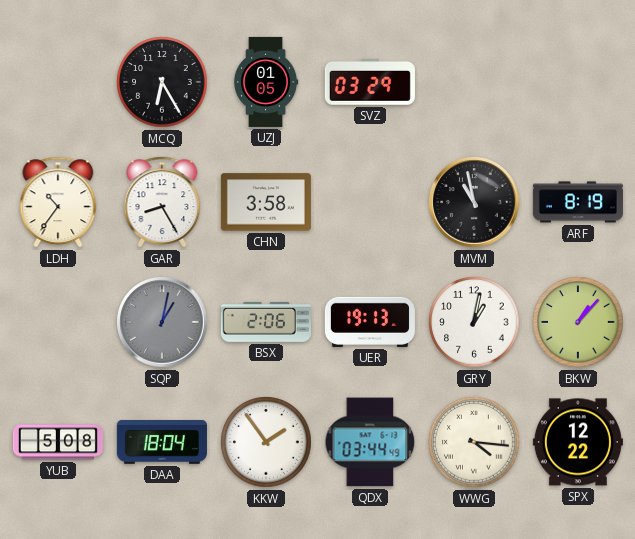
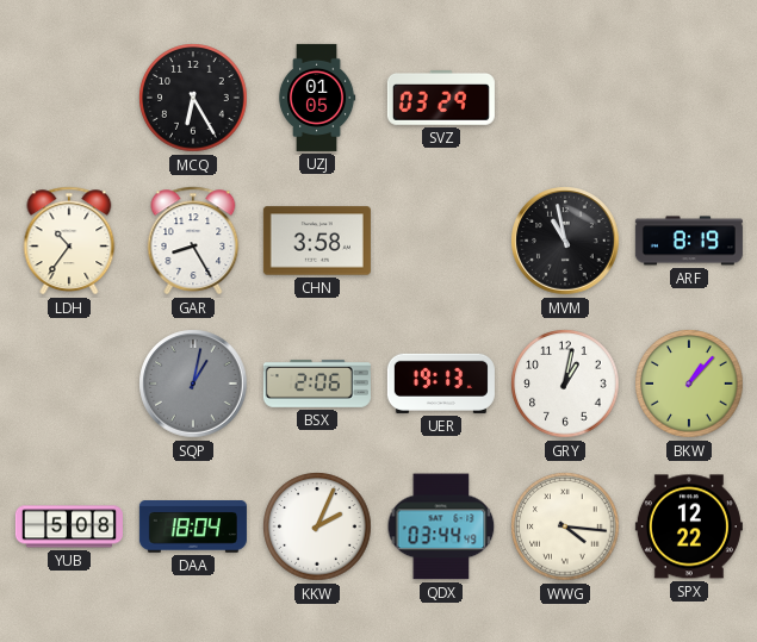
KKW: 1:54 -> 2:04 (317, 526)
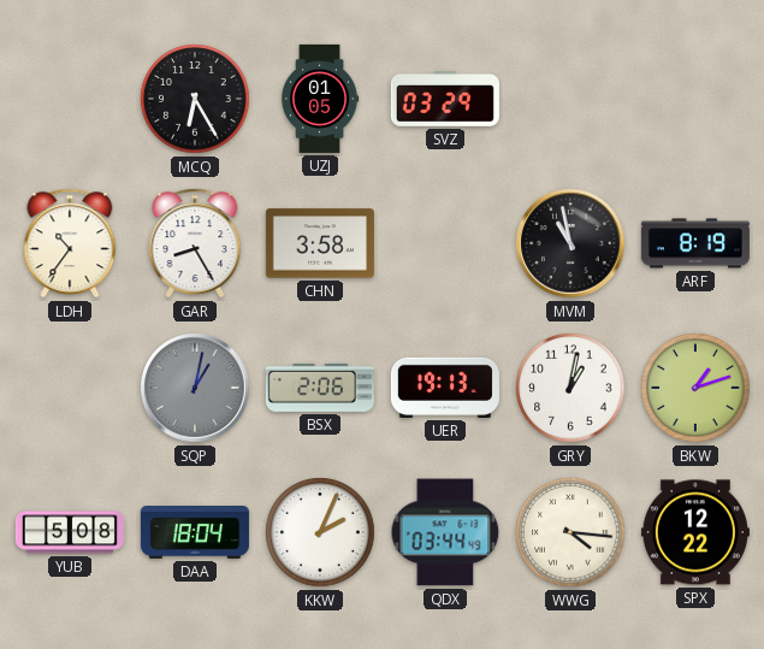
BKW: 1:07 -> 1:12 (695, 388)
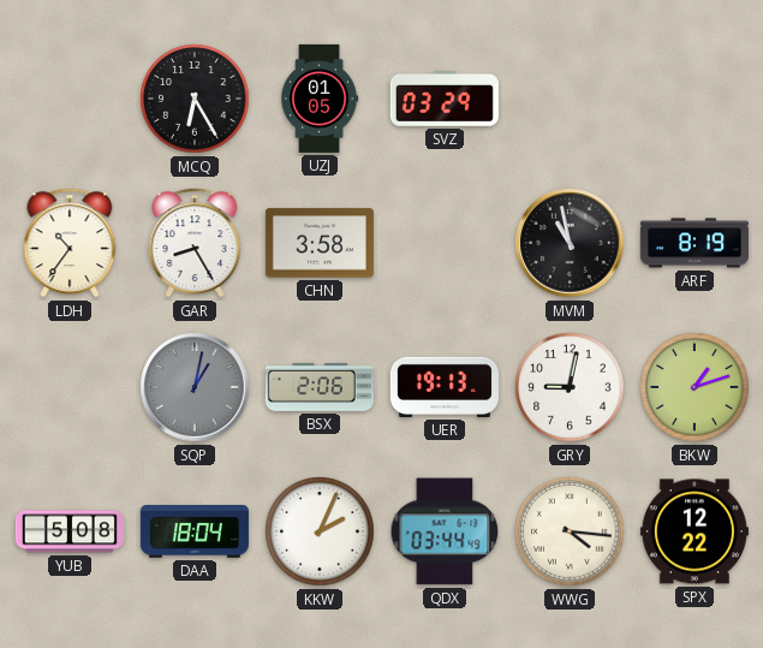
GRY: 1:02 -> 9:02 (570, 387)
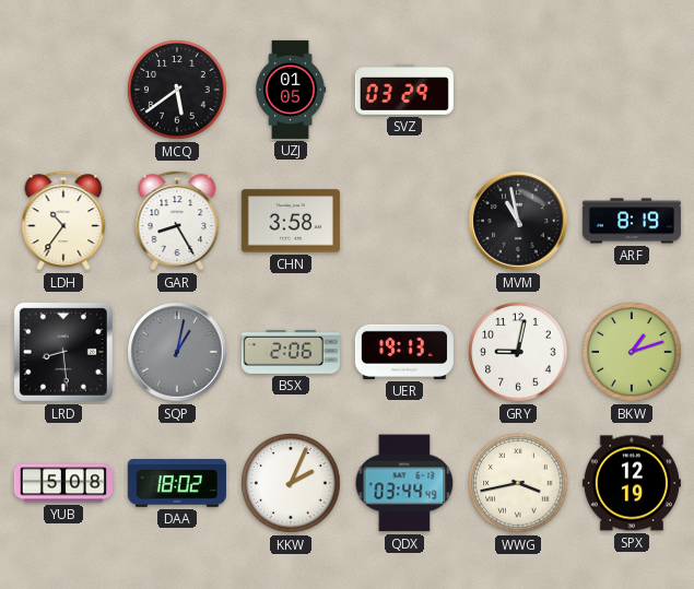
MCQ: 6:25 -> 5:39 (177, 90)
LRD: none -> 8:29 (63, 352)
DAA: 18:04 -> 18:02 (177, 484)
WWG: 4:16 -> 3:43 (518, 483)
SPX: 12:22 -> 12:19 (632, 483)
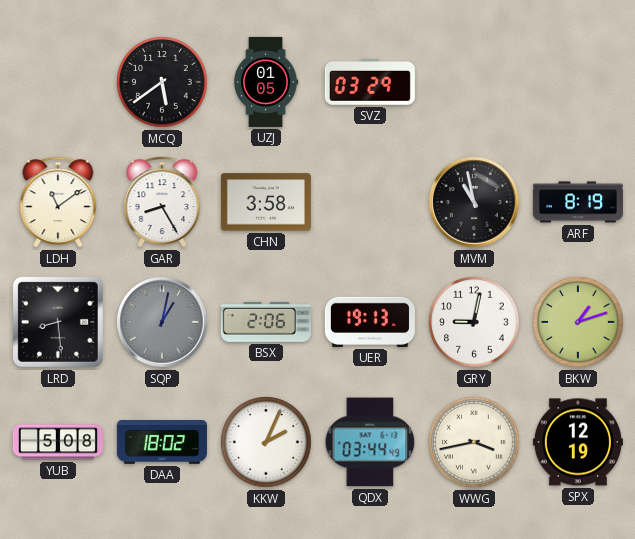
LDH: 10:36 -> 11:09 (58, 202)
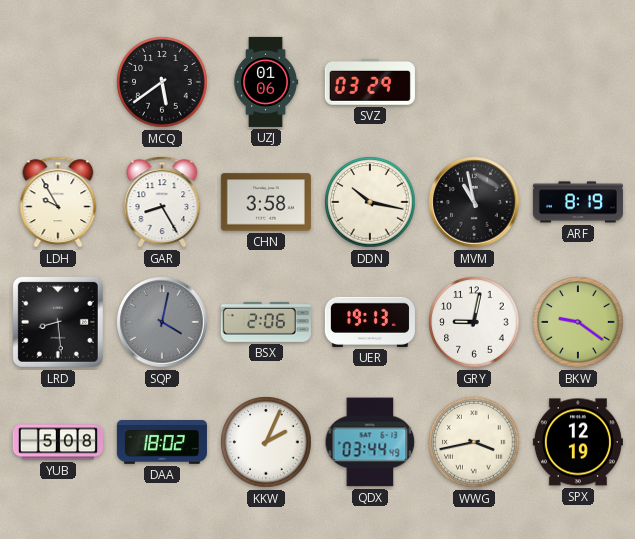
UZJ: 01:05 -> 01:06 (266, 82)
LDH: 11:09 -> 9:55 (58, 202)
DDN: none -> 10:17 (370, 202)
SQP: 1:02 -> 4:02 (162, 322)
BKW: 1:12 -> 9:21 (578, 322)
